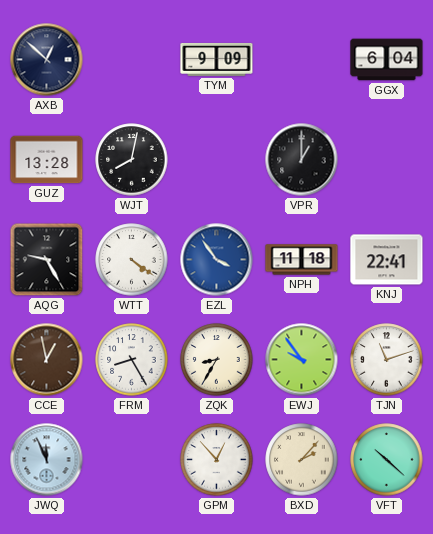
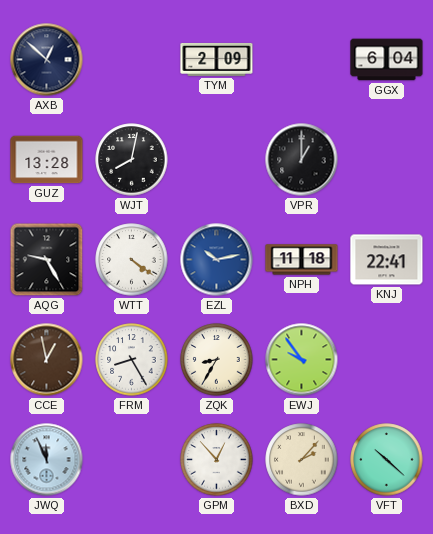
TYM: 9:09 -> 2:09 (217, 59)
EZL: 3:54 -> 10:13 (217, 260)
TJN: 11:12 -> none (387, 360)
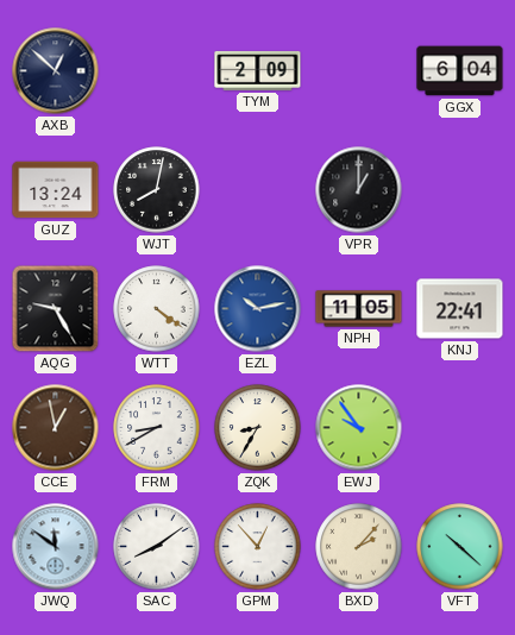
GUZ: 13:28 -> 13:24 (56, 190)
NPH: 11:18 -> 11:05 (359, 309)
FRM: 8:25 -> 8:40 (157, 428)
JWQ: 11:56 -> 11:51 (56, 547)
SAC: none -> 8:09 (157, 547)
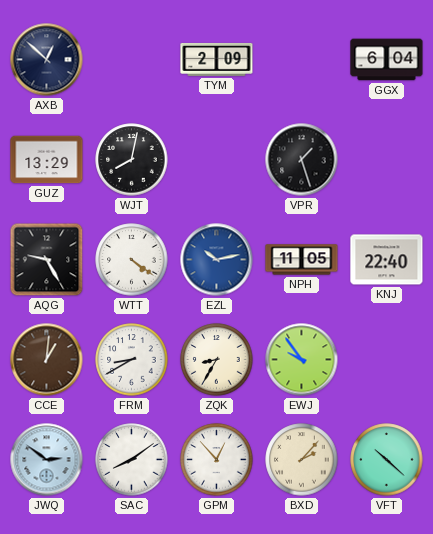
GUZ: 13:24 -> 13:29 (47, 160)
VPR: 1:00 -> 1:27 (302, 160)
KNJ: 22:41 -> 22:40 (387, 260)
CCE: 12:58 -> 1:01 (47, 360)
JWQ: 11:51 -> 2:51 (47, 460)
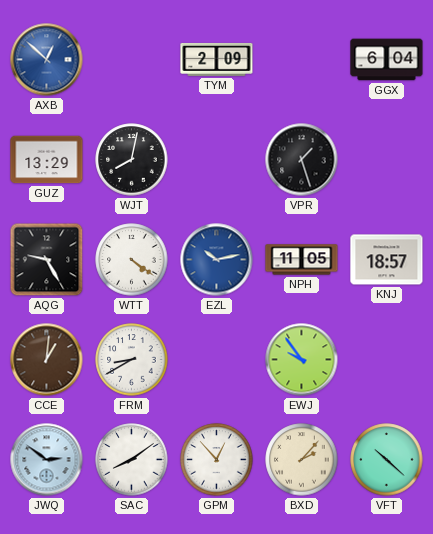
AXB dial: navy -> blue (47, 60)
KNJ: 22:40 -> 18:57 (387, 260)
ZQK: 8:35 -> none (217, 360)
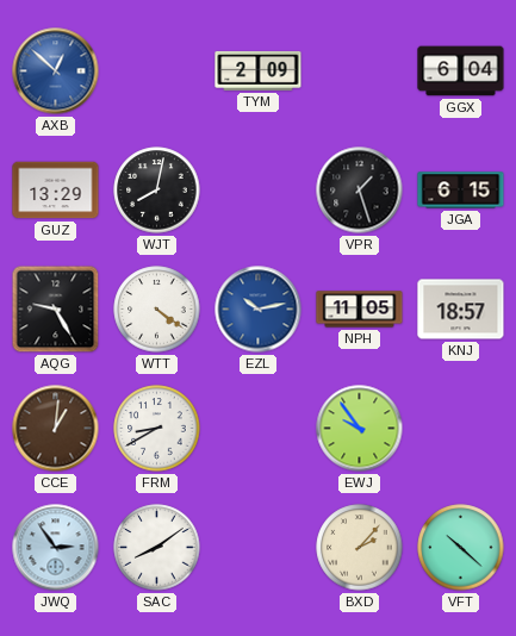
JGA: none -> 6:15 (461, 191)
JWQ: 2:51 -> 2:54 (56, 548)
GPM: 12:53 -> none (217, 460)
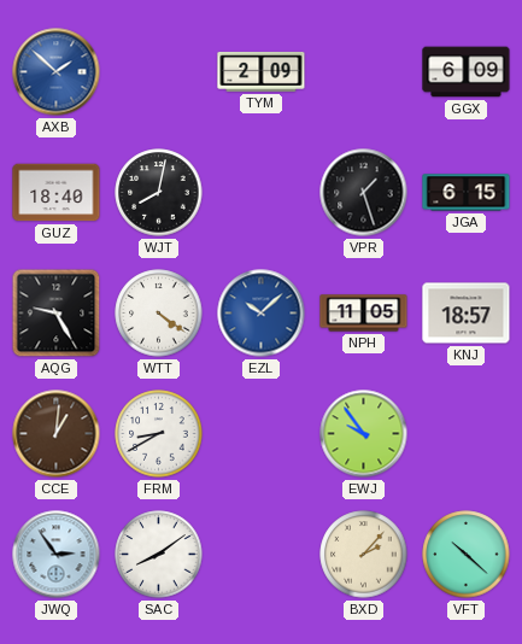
AXB: 12:52 -> 1:52 (57, 72)
GGX: 6:04 -> 6:09 (467, 72)
GUZ: 13:29 -> 18:40 (57, 193)
EZL: 10:13 -> 10:08 (262, 314)
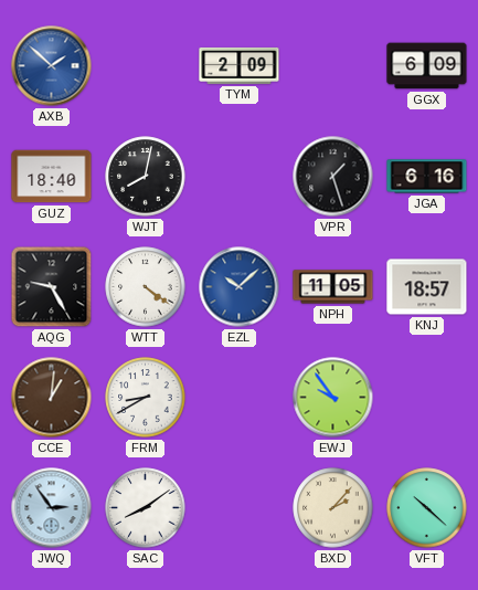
JGA: 6:15 -> 6:16 (427, 177)
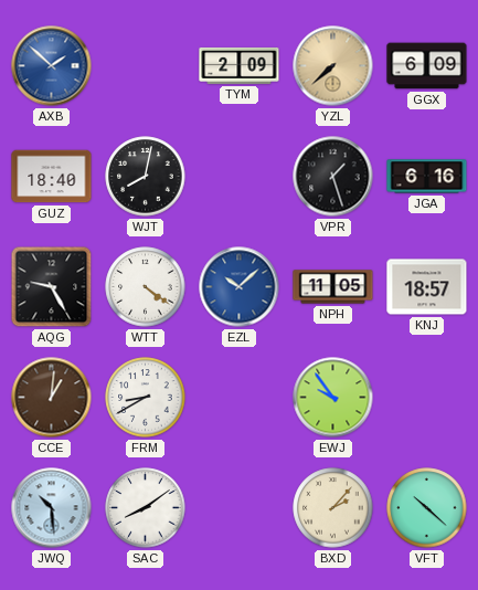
YZL: none -> 7:38 (333, 66)
JWQ: 2:54 -> 10:29 (52, 508)
